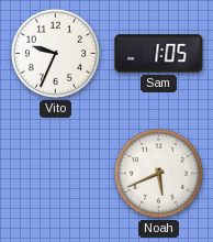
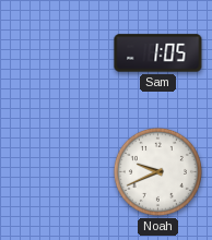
Vito: 9:34 -> none (55, 53)
Noah: 5:41 -> 9:41 (157, 171)
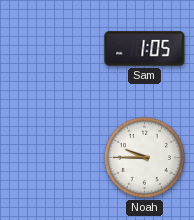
Noah: 9:41 -> 9:45 (144, 157)
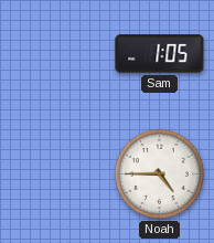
Noah: 9:45 -> 4:45 (159, 173)
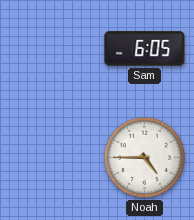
Sam: 1:05 -> 6:05 (145, 49)
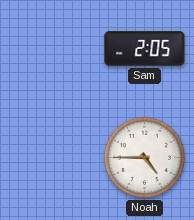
Sam: 6:05 -> 2:05 (145, 49)
